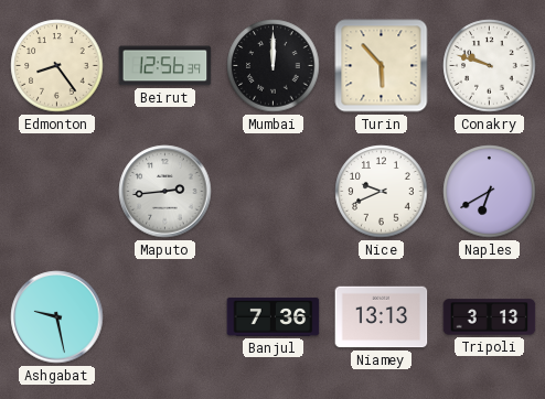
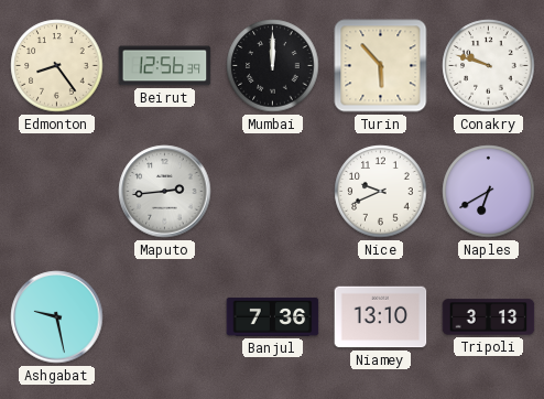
Niamey: 13:13 -> 13:10 (381, 317)
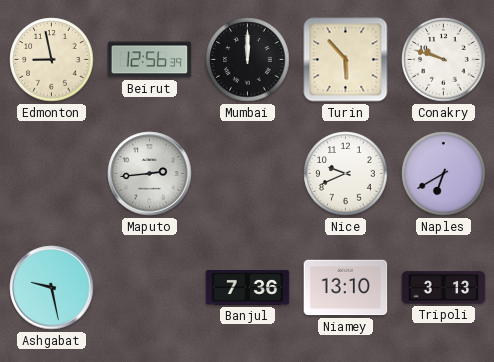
Edmonton: 8:24 -> 8:58 (52, 60)
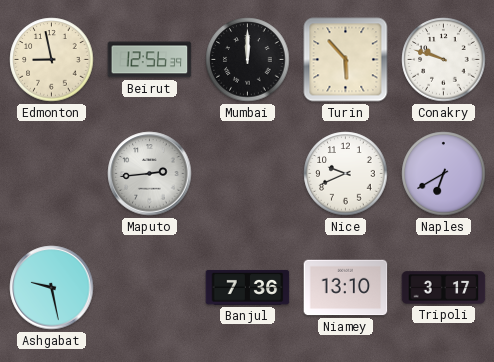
Tripoli: 3:13 -> 3:17 (444, 288)
